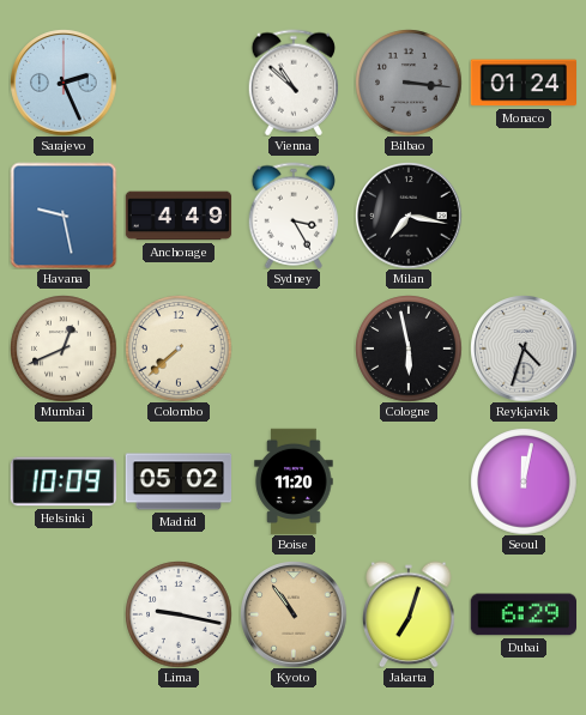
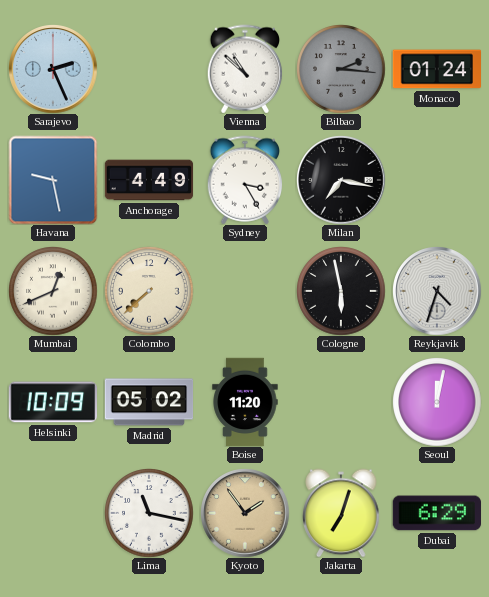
Bilbao: 3:16 -> 2:16 (341, 69)
Lima: 9:17 -> 11:17 (149, 513)
Kyoto: 10:54 -> 1:54 (245, 513)
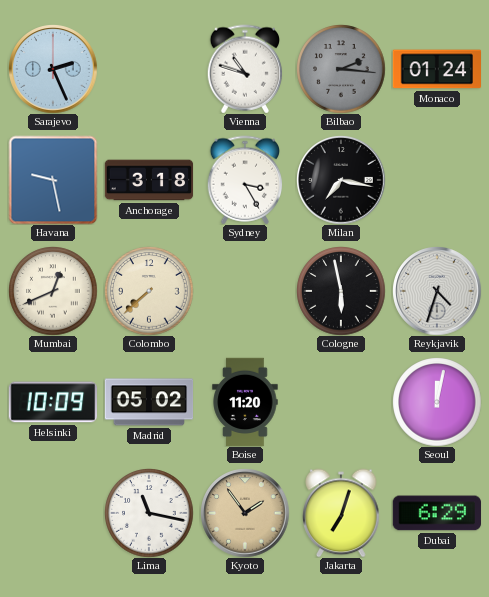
Vienna: 10:52 -> 10:48 (245, 69)
Anchorage: 4:49 -> 3:18 (149, 180)
